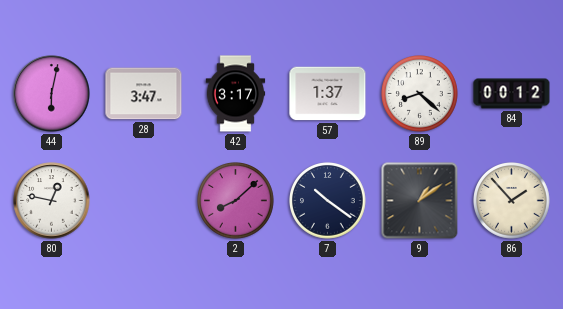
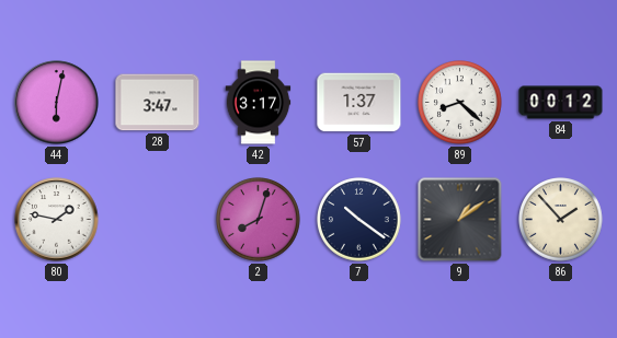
80: 12:47 -> 1:47 (57, 220)
2: 8:08 -> 8:03 (259, 220)
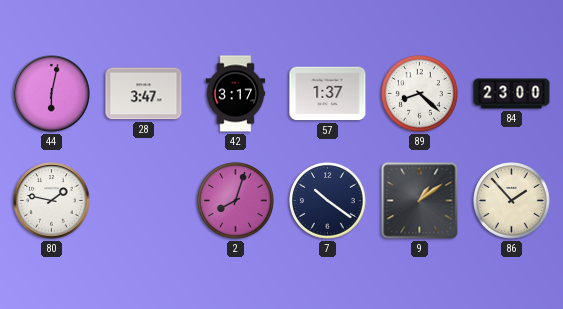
84: 00:12 -> 23:00 (512, 94)
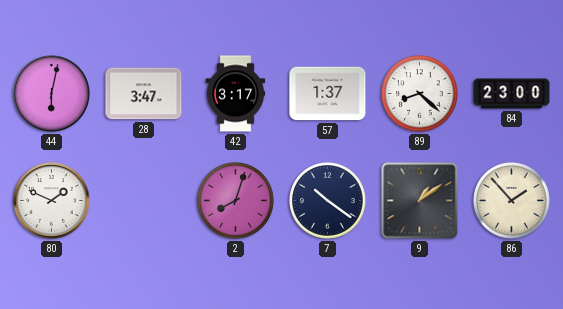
80: 1:47 -> 1:49 (52, 201)
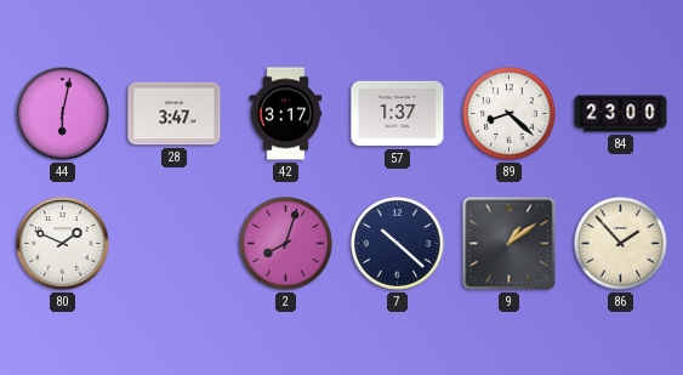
7: 10:21 -> 10:22 (398, 244)
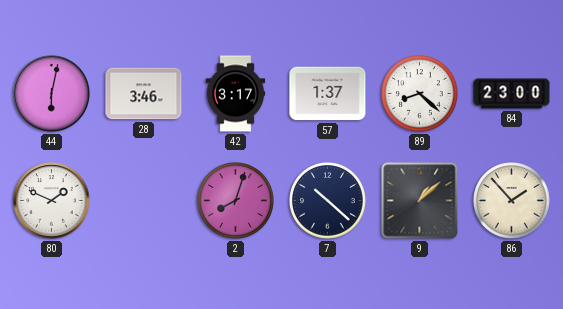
28: 3:47 -> 3:46 (144, 94)
9: 1:09 -> 1:08 (420, 201)
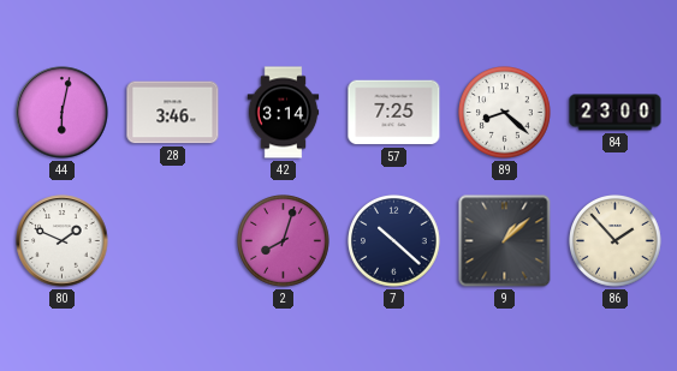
42: 3:17 -> 3:14 (284, 113)
57: 1:37 -> 7:25 (394, 113)
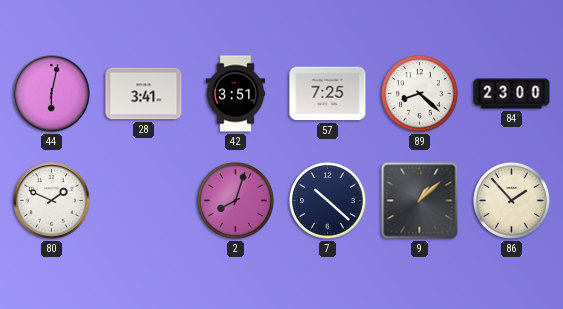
28: 3:46 -> 3:41 (144, 94)
42: 3:14 -> 3:51 (236, 94)
